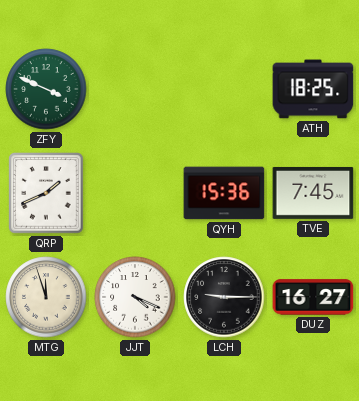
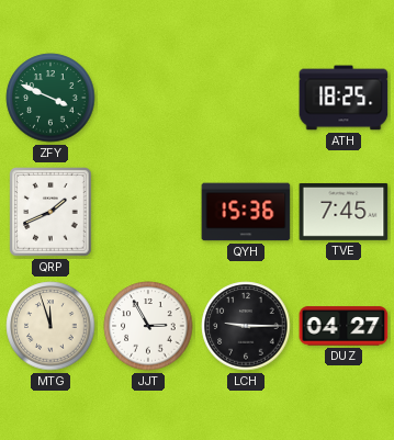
JJT: 4:19 -> 2:55 (148, 326)
DUZ: 16:27 -> 04:27 (344, 326)
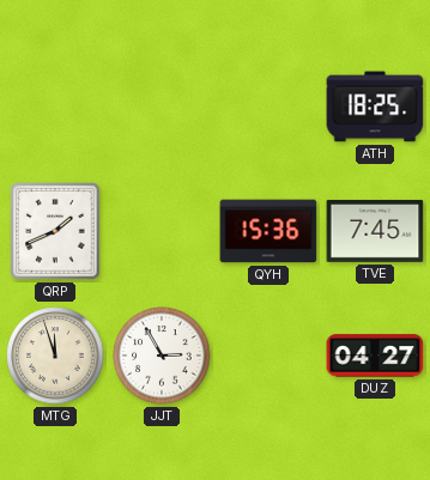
ZFY: 3:49 -> none (50, 98)
LCH: 9:15 -> none (246, 326)
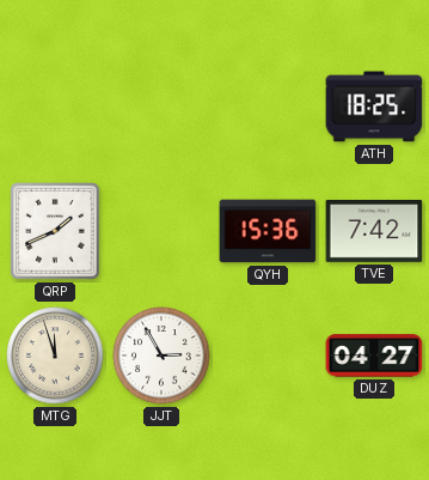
TVE: 7:45 -> 7:42 (374, 231)
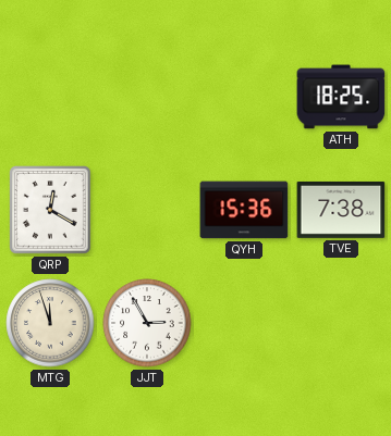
QRP: 1:41 -> 12:20 (50, 210)
TVE: 7:42 -> 7:38 (341, 210)
DUZ: 04:27 -> none (374, 356)
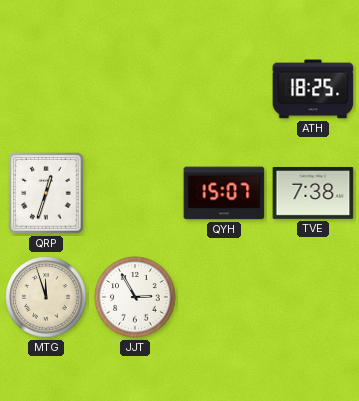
QRP: 12:20 -> 12:33 (46, 193)
QYH: 15:36 -> 15:07 (224, 193)
